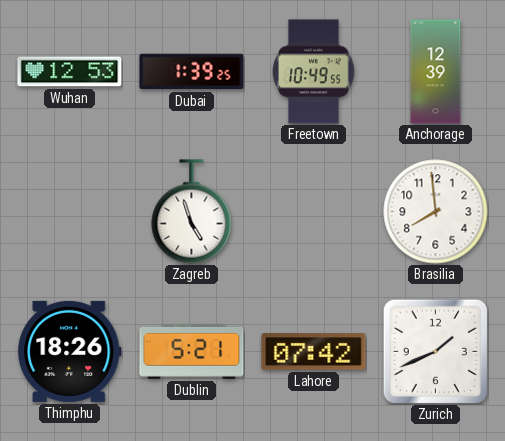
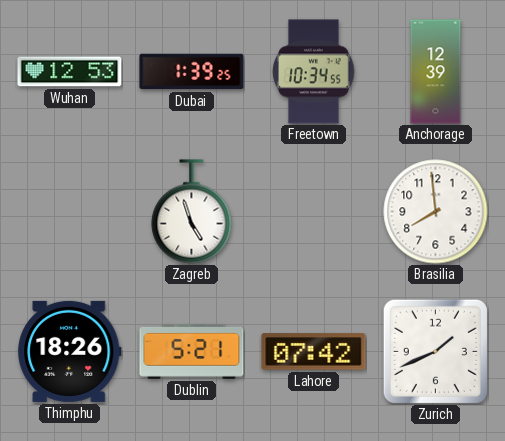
Freetown: 10:49 -> 10:34 (314, 72)
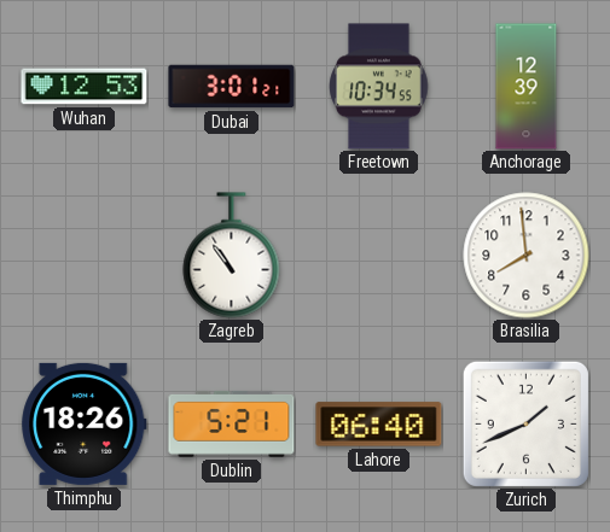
Dubai: 1:39 -> 3:01 (232, 87)
Zagreb: 4:57 -> 10:54 (232, 256)
Lahore: 07:42 -> 06:40 (379, 425)
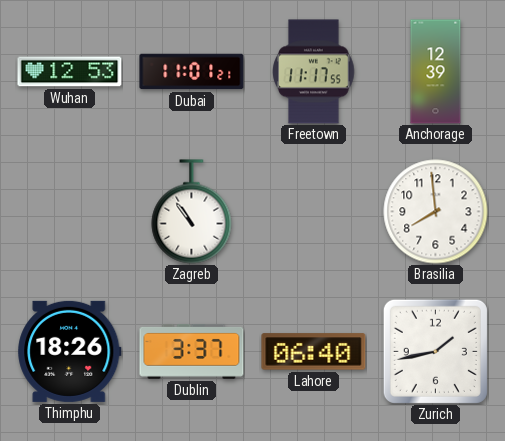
Dubai: 3:01 -> 11:01 (192, 72)
Freetown: 10:34 -> 11:17 (314, 72)
Dublin: 5:21 -> 3:37 (192, 351)
Zurich: 1:41 -> 1:43 (435, 351)
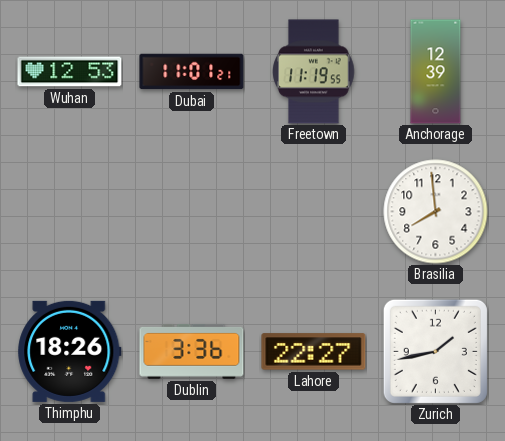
Freetown: 11:17 -> 11:19 (314, 72)
Zagreb: 10:54 -> none (192, 212)
Dublin: 3:37 -> 3:36 (192, 351)
Lahore: 06:40 -> 22:27 (314, 352)
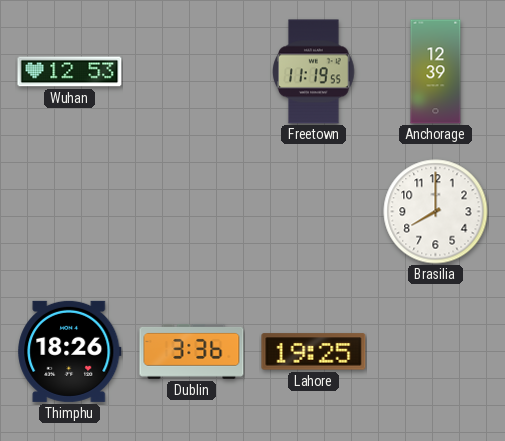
Dubai: 11:01 -> none (192, 72)
Brasilia: 7:59 -> 8:00 (436, 212)
Lahore: 22:27 -> 19:25 (314, 352)
Zurich: 1:43 -> none (435, 351)
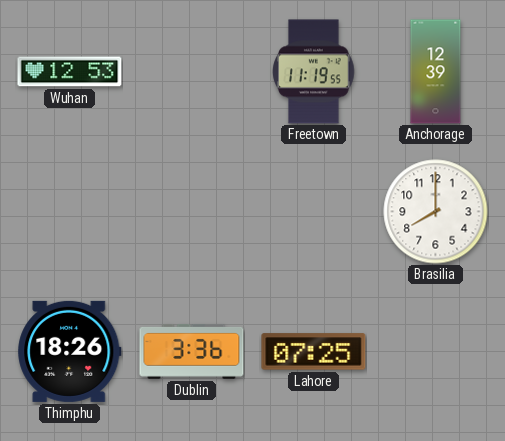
Lahore: 19:25 -> 07:25 (314, 352)
